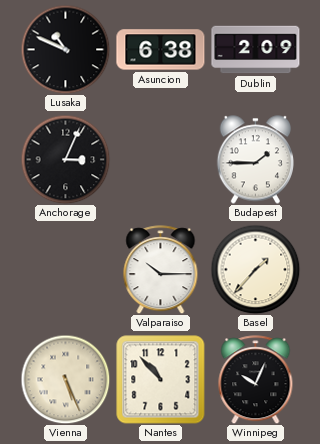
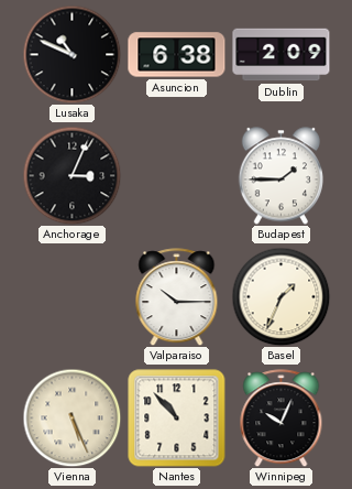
Basel: 1:37 -> 1:34 (280, 296)
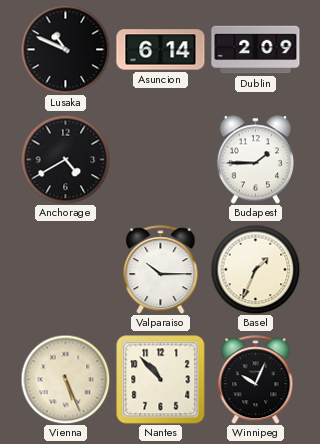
Asuncion: 6:38 -> 6:14 (161, 50)
Anchorage: 3:04 -> 4:40 (65, 159)
